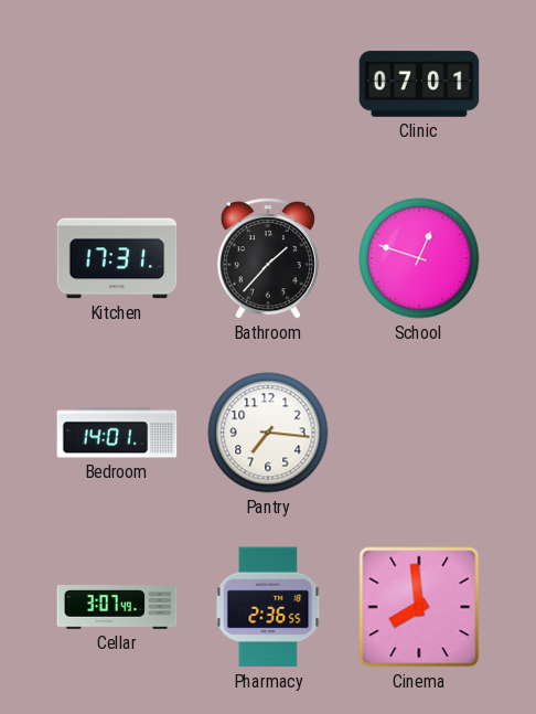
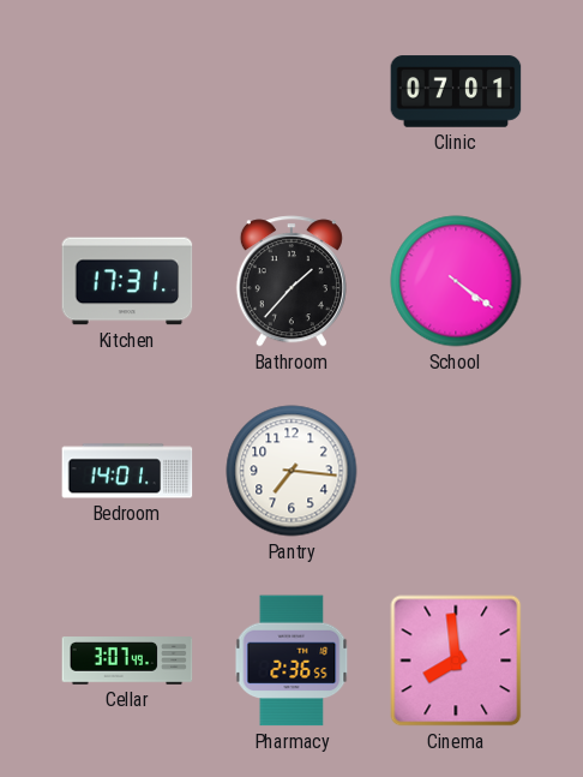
School: 12:48 -> 4:21 (456, 281)
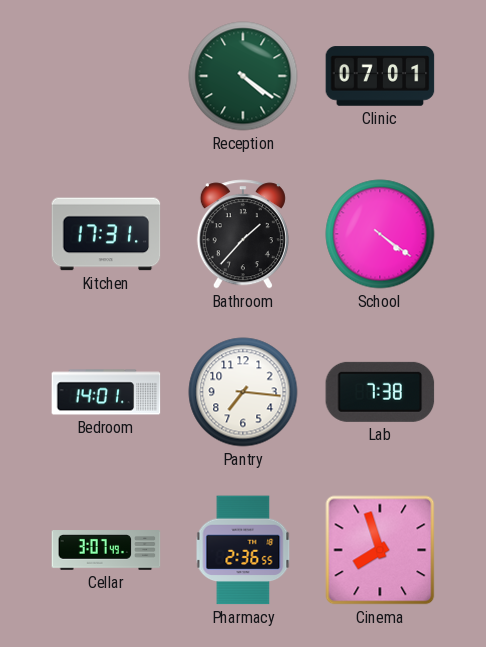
Reception: none -> 4:21 (243, 76)
Lab: none -> 7:38 (380, 392)
Cinema: 7:59 -> 7:57 (380, 550)
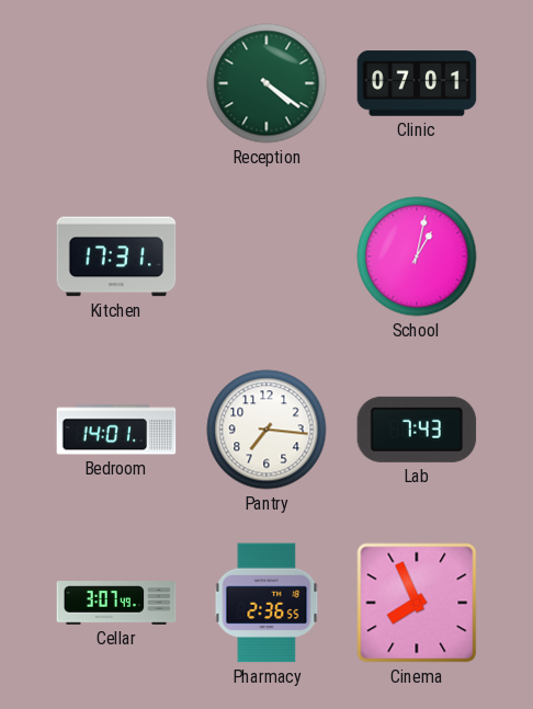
Bathroom: 1:37 -> none (243, 234)
School: 4:21 -> 1:02 (417, 256)
Lab: 7:38 -> 7:43 (417, 430)
Cinema: 7:57 -> 7:56 (417, 603)
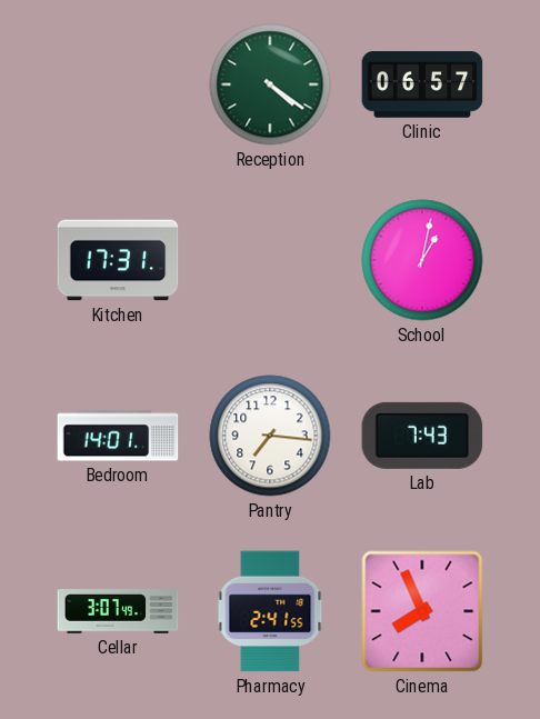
Clinic: 07:01 -> 06:57 (422, 84)
Pharmacy: 2:36 -> 2:41 (270, 611)
